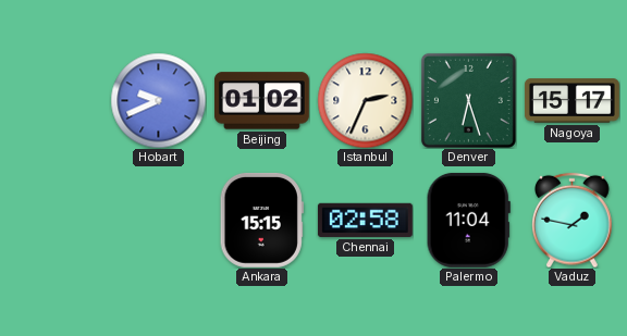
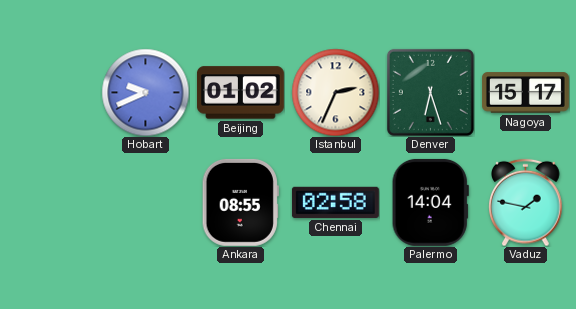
Ankara: 15:15 -> 08:55 (240, 202)
Palermo: 11:04 -> 14:04 (430, 202)
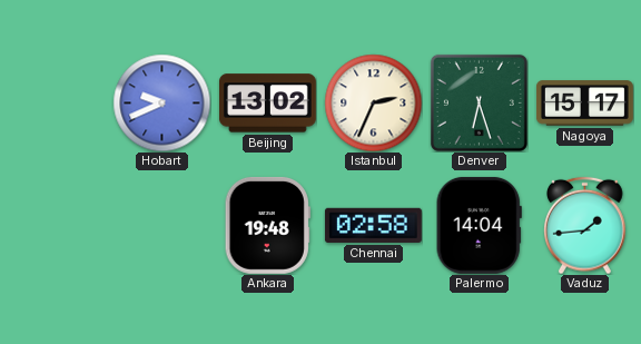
Beijing: 01:02 -> 13:02 (267, 104)
Ankara: 08:55 -> 19:48 (267, 225)
Vaduz: 1:47 -> 1:44 (585, 225)
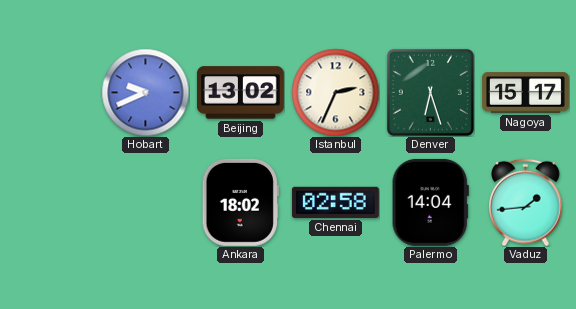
Ankara: 19:48 -> 18:02 (240, 202)
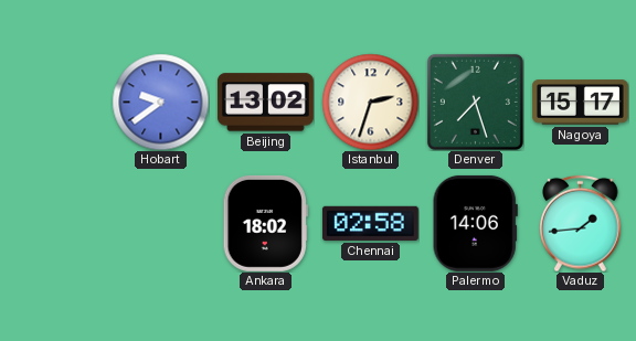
Hobart: 9:41 -> 9:39 (160, 102)
Istanbul: 2:34 -> 2:33 (370, 102)
Denver: 6:27 -> 7:27 (475, 102)
Palermo: 14:04 -> 14:06 (475, 223)
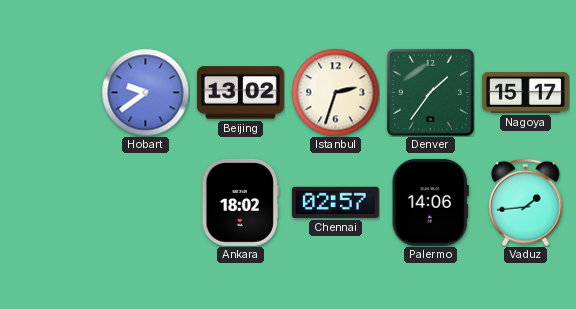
Denver: 7:27 -> 1:36 (430, 92)
Chennai: 02:58 -> 02:57 (335, 202)
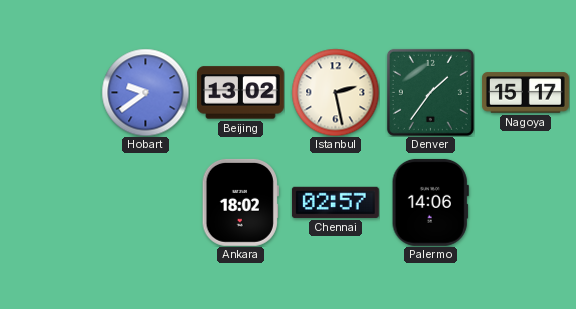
Istanbul: 2:33 -> 2:28 (335, 92)
Vaduz: 1:44 -> none (526, 202)
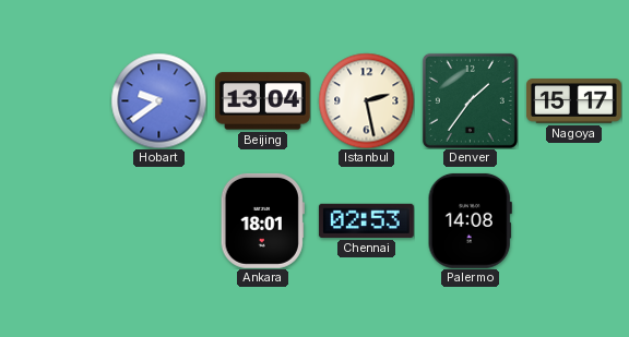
Beijing: 13:02 -> 13:04 (262, 101)
Ankara: 18:02 -> 18:01 (262, 220)
Chennai: 02:57 -> 02:53 (366, 220)
Palermo: 14:06 -> 14:08 (470, 220)
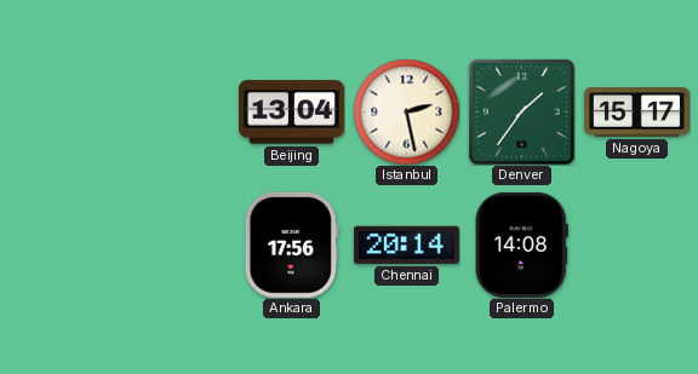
Hobart: 9:39 -> none (158, 100)
Ankara: 18:01 -> 17:56 (291, 244)
Chennai: 02:53 -> 20:14 (406, 244)
